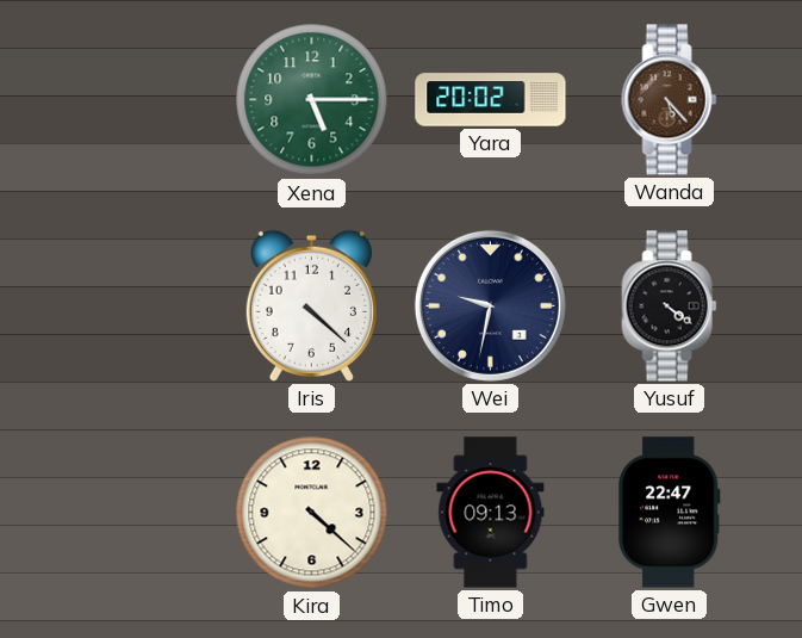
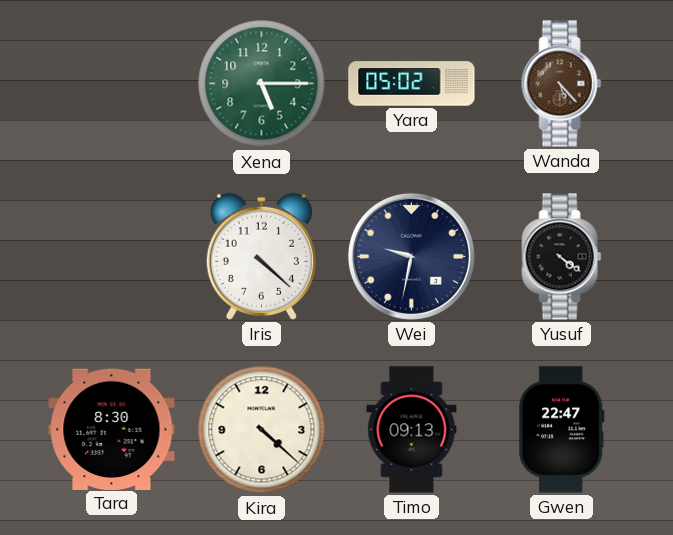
Yara: 20:02 -> 05:02 (412, 84)
Tara: none -> 8:30 (112, 429)
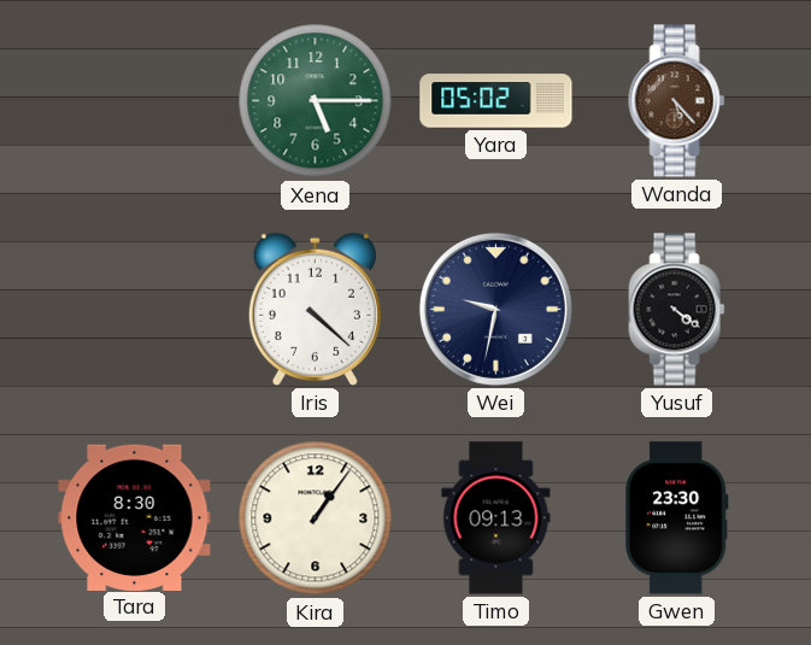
Kira: 4:22 -> 1:06 (316, 518)
Gwen: 22:47 -> 23:30 (677, 518)
